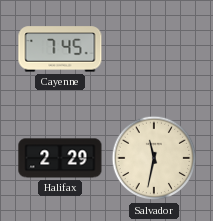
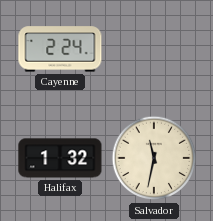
Cayenne: 7:45 -> 2:24 (60, 49)
Halifax: 2:29 -> 1:32 (60, 158)
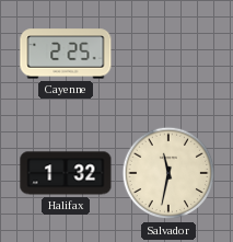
Cayenne: 2:24 -> 2:25 (66, 54)
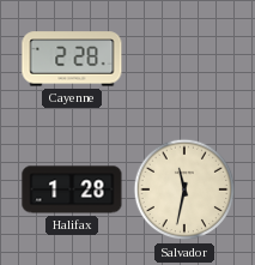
Cayenne: 2:25 -> 2:28 (72, 59)
Halifax: 1:32 -> 1:28 (72, 189)
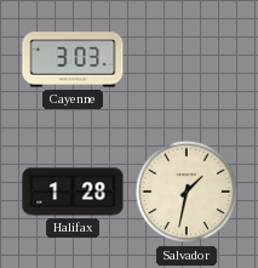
Cayenne: 2:28 -> 3:03 (73, 59)
Salvador: 11:32 -> 1:32 (187, 192)
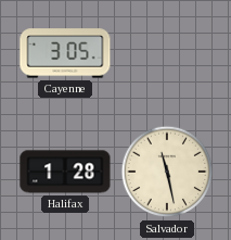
Cayenne: 3:03 -> 3:05 (65, 53)
Salvador: 1:32 -> 11:28 (167, 172)
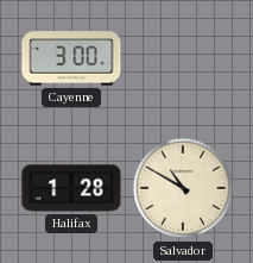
Cayenne: 3:05 -> 3:00 (71, 58)
Salvador: 11:28 -> 10:50 (183, 188)
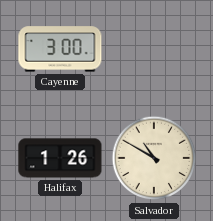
Halifax: 1:28 -> 1:26 (60, 158)
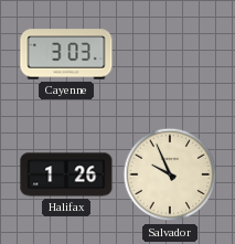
Cayenne: 3:00 -> 3:03 (66, 54)
Salvador: 10:50 -> 9:56 (170, 174)
